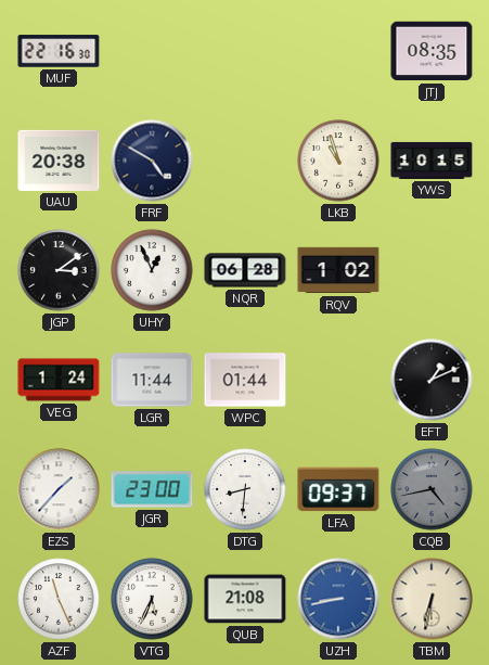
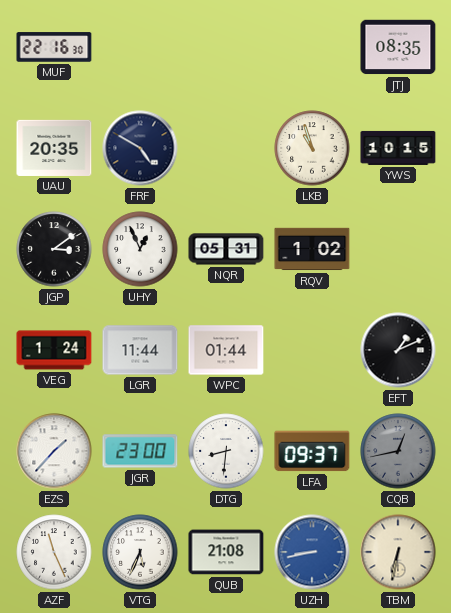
UAU: 20:38 -> 20:35 (54, 148)
NQR: 06:28 -> 05:31 (226, 249)
CQB: 4:43 -> 12:43 (398, 451)
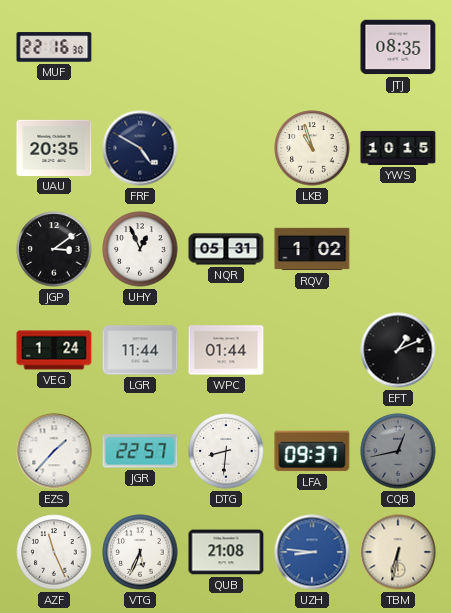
JGR: 23:00 -> 22:57 (140, 451)
UZH: 8:43 -> 8:46 (312, 552)
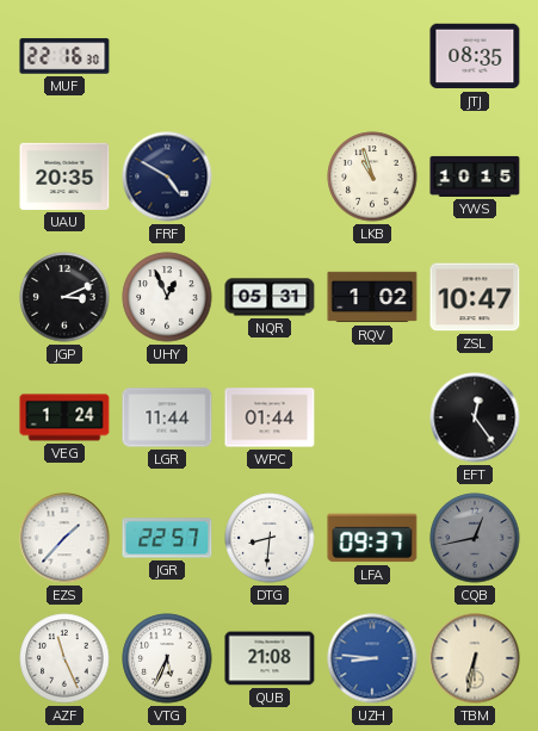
JGP: 3:09 -> 3:11 (64, 297)
ZSL: none -> 10:47 (475, 297)
EFT: 1:11 -> 12:24 (475, 417)
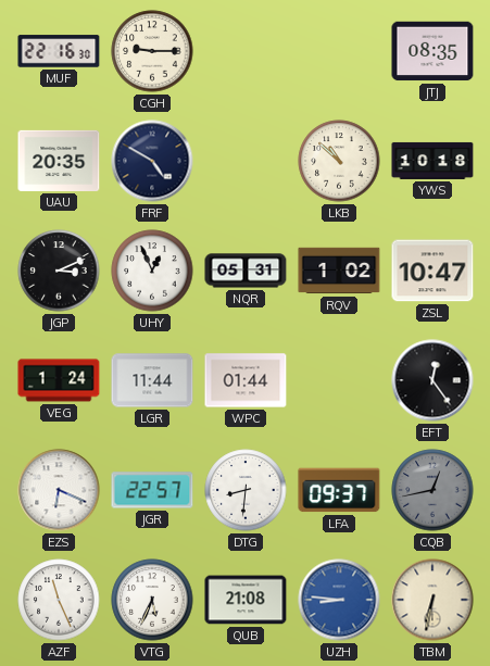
CGH: none -> 9:15 (152, 51)
LKB: 10:57 -> 10:52 (339, 161)
YWS: 10:15 -> 10:18 (432, 161)
EZS: 1:37 -> 6:19 (59, 490)
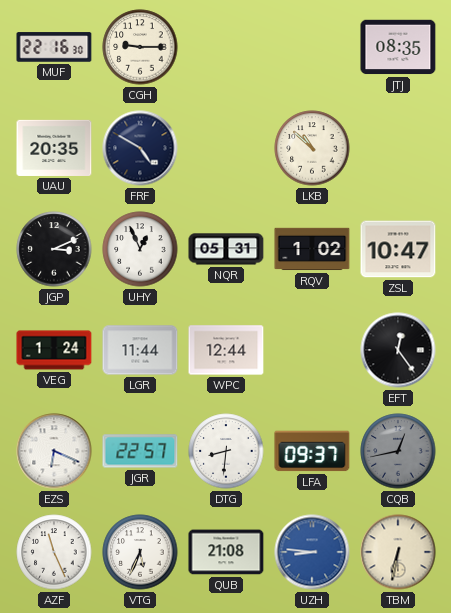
YWS: 10:18 -> none (432, 161)
WPC: 01:44 -> 12:44 (226, 350)
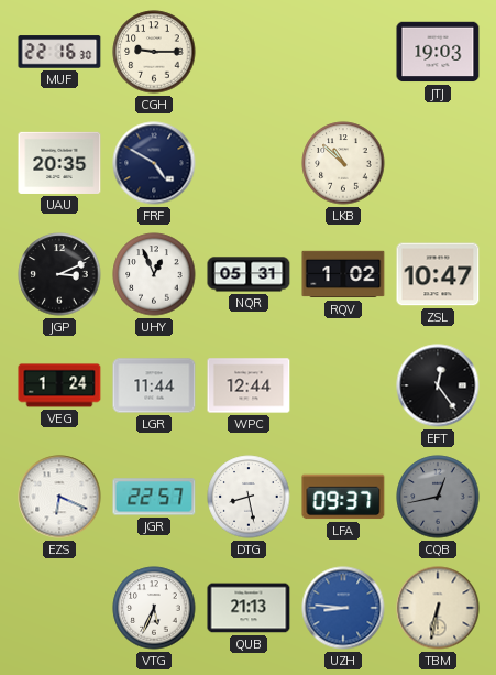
JTJ: 08:35 -> 19:03 (438, 52)
DTG: 8:31 -> 8:28 (249, 497)
AZF: 11:26 -> none (54, 552)
QUB: 21:08 -> 21:13 (249, 608)
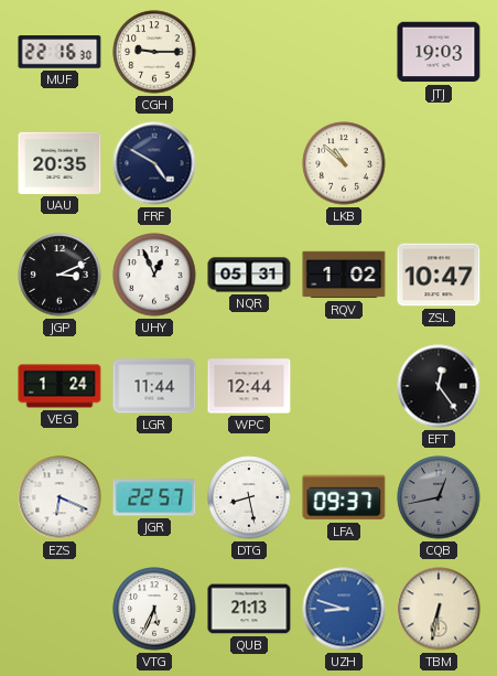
UZH: 8:46 -> 8:48 (344, 609)
